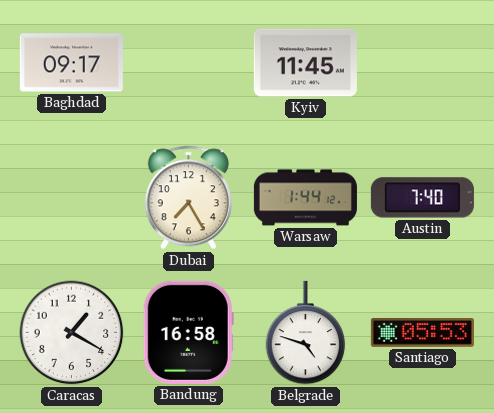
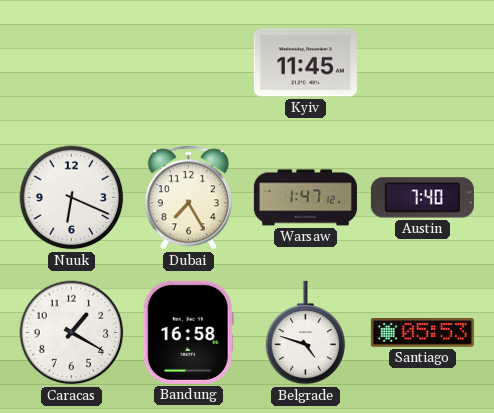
Baghdad: 09:17 -> none (71, 63)
Nuuk: none -> 6:19 (72, 198)
Warsaw: 1:44 -> 1:47 (305, 198)
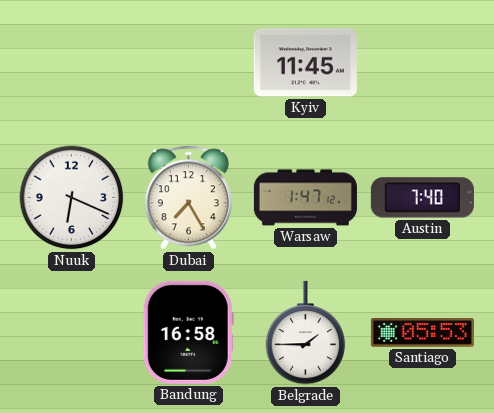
Caracas: 1:20 -> none (72, 333)
Belgrade: 4:48 -> 1:45 (306, 333)
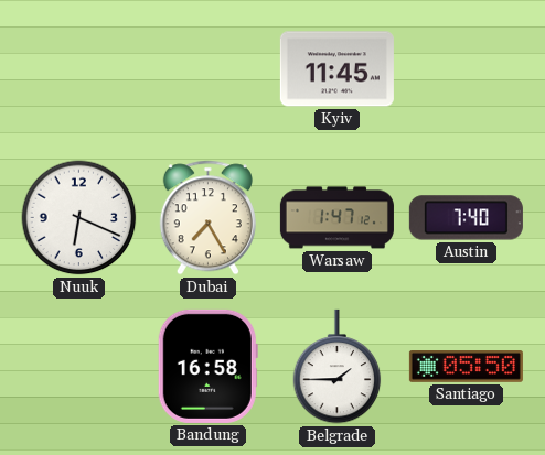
Santiago: 05:53 -> 05:50 (466, 367)
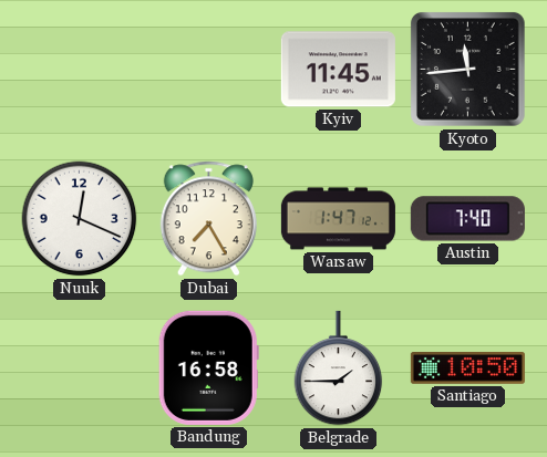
Kyoto: none -> 11:44 (468, 69)
Nuuk: 6:19 -> 12:19 (80, 219)
Santiago: 05:50 -> 10:50 (467, 368)
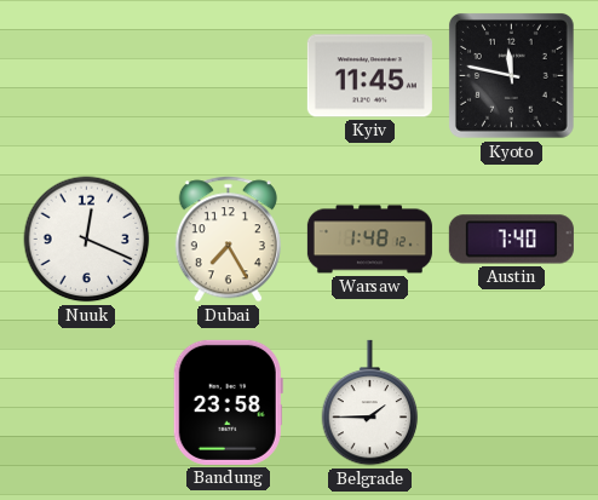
Kyoto: 11:44 -> 11:47 (512, 75)
Warsaw: 1:47 -> 1:48 (369, 240)
Bandung: 16:58 -> 23:58 (228, 402)
Santiago: 10:50 -> none (467, 368)
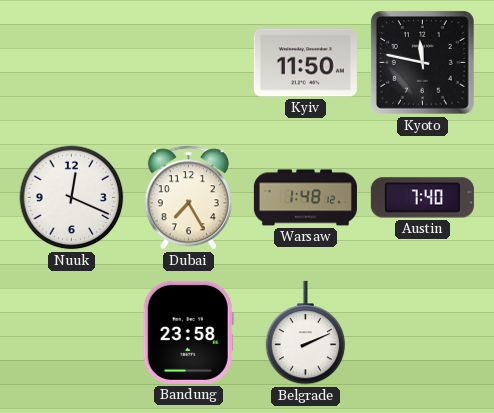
Kyiv: 11:45 -> 11:50 (305, 63)
Belgrade: 1:45 -> 2:11 (306, 333)
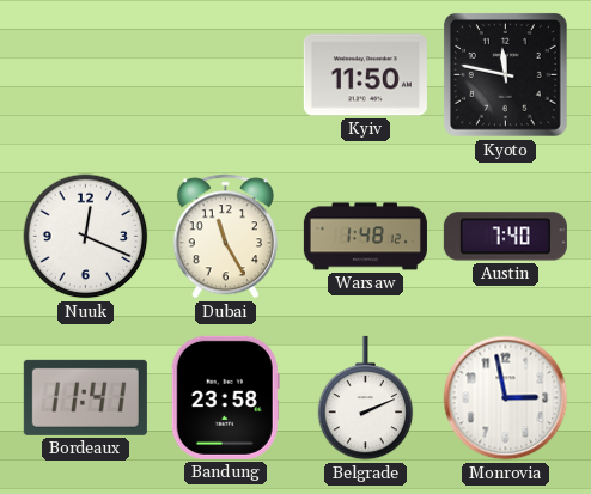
Dubai: 7:25 -> 11:25 (225, 237)
Bordeaux: none -> 11:41 (85, 397)
Monrovia: none -> 2:58 (506, 398)
